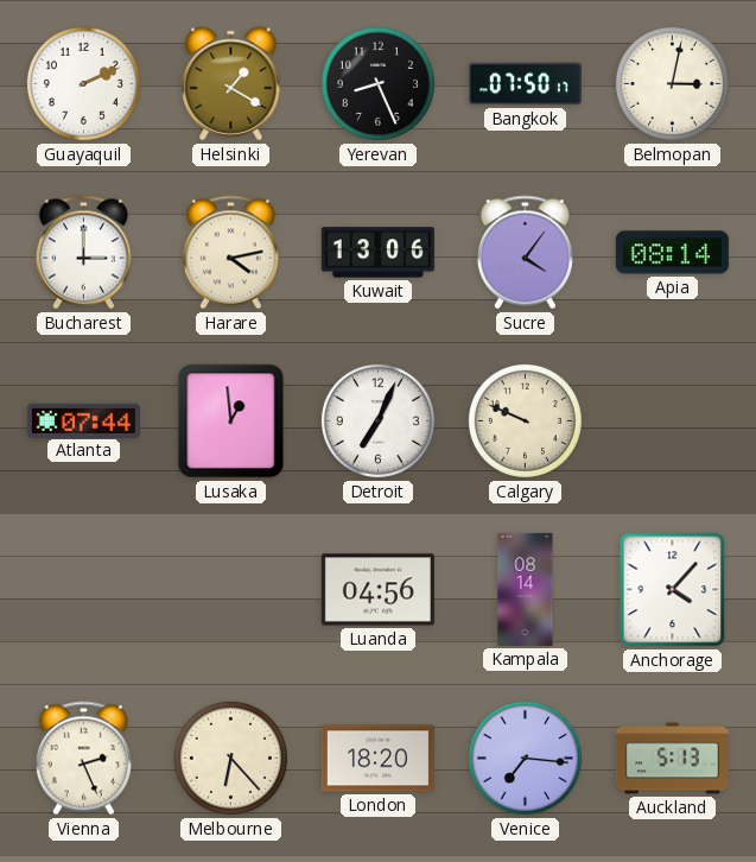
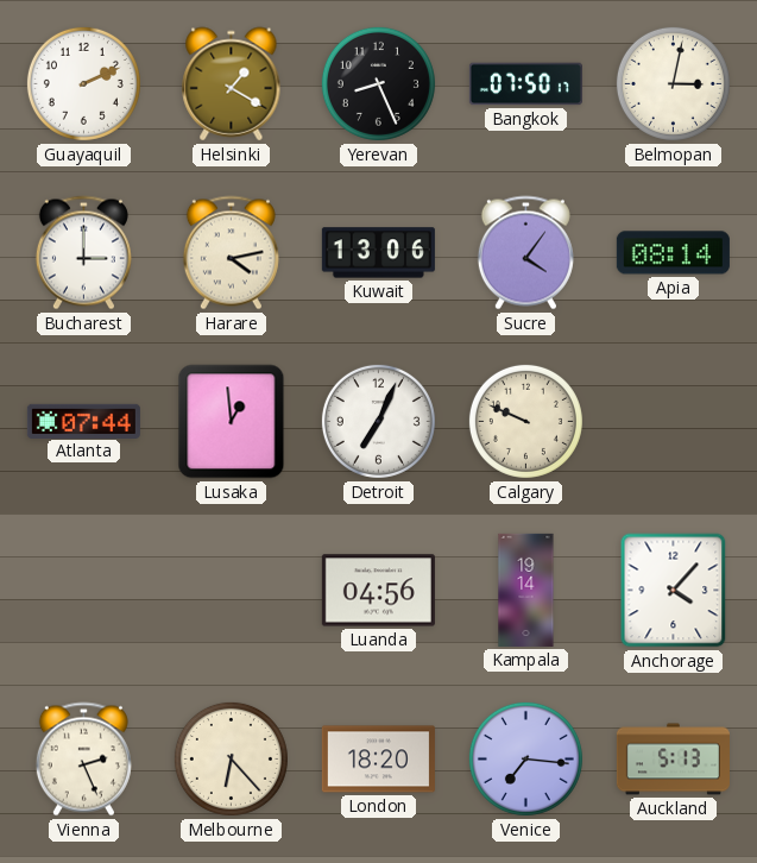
Kampala: 08:14 -> 19:14 (526, 590)
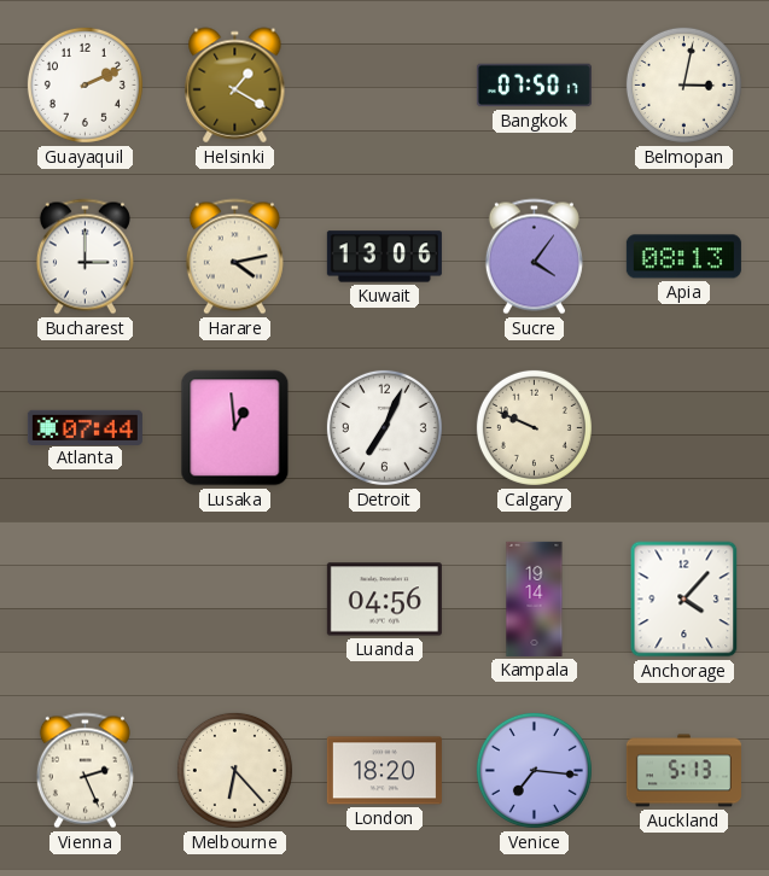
Yerevan: 8:26 -> none (378, 83)
Apia: 08:14 -> 08:13 (683, 257)
